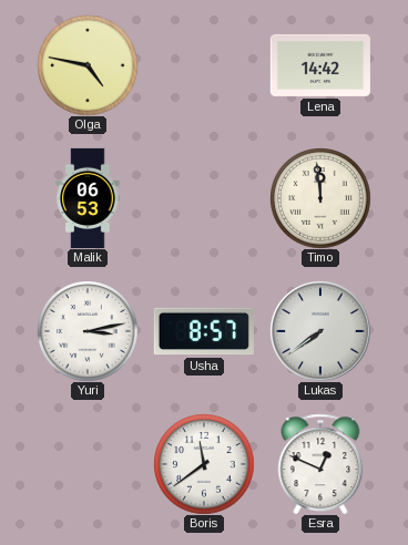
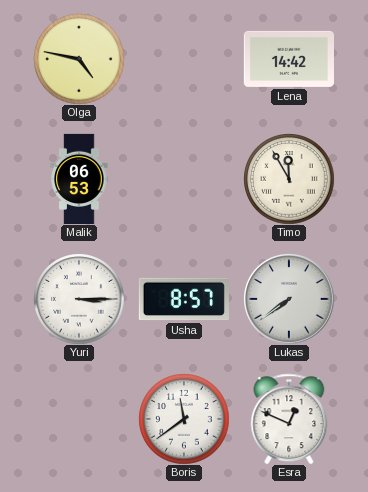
Timo: 11:59 -> 11:55 (289, 179)
Yuri: 3:13 -> 3:15 (79, 299)
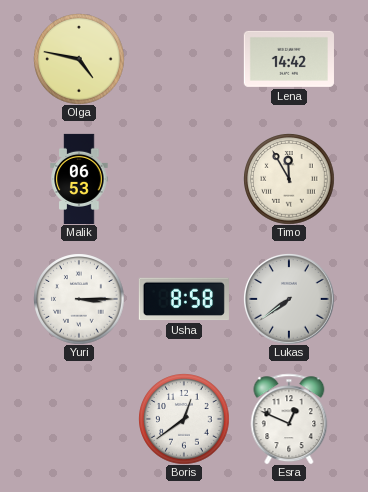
Usha: 8:57 -> 8:58 (184, 299)
Boris: 11:39 -> 12:39 (184, 419)
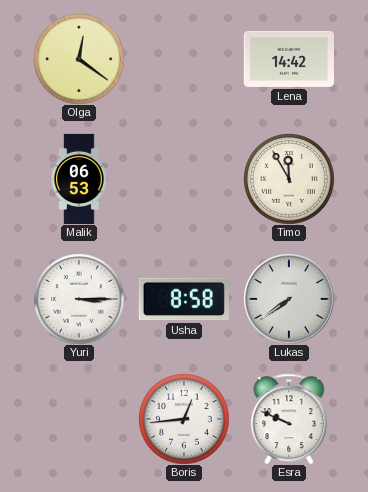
Olga: 4:47 -> 12:21 (79, 59)
Boris: 12:39 -> 12:44 (184, 419)
Esra: 12:49 -> 9:49 (289, 419)
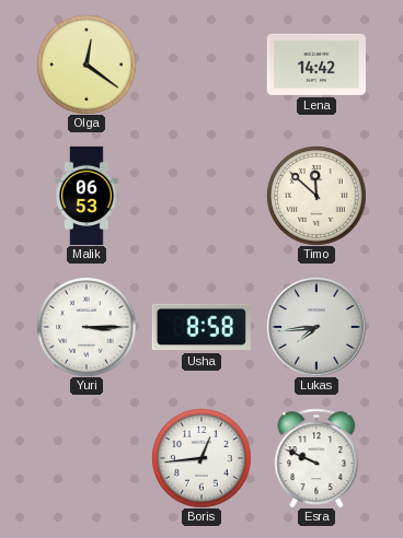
Timo: 11:55 -> 11:52 (316, 196)
Lukas: 7:39 -> 7:44 (316, 327)
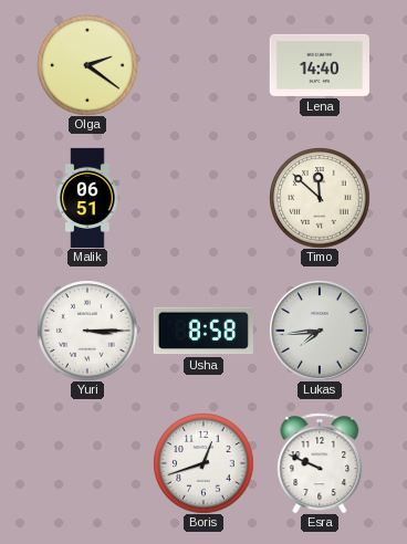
Olga: 12:21 -> 2:21 (87, 65)
Lena: 14:42 -> 14:40 (320, 65)
Malik: 06:53 -> 06:51 (87, 197)
Boris: 12:44 -> 12:42 (203, 463)
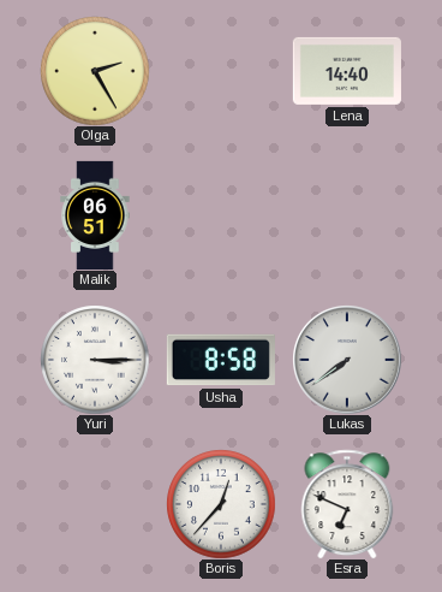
Olga: 2:21 -> 2:25 (95, 71)
Timo: 11:52 -> none (320, 198)
Lukas: 7:44 -> 7:39 (347, 360)
Boris: 12:42 -> 12:37 (221, 504)
Esra: 9:49 -> 6:49 (347, 504)
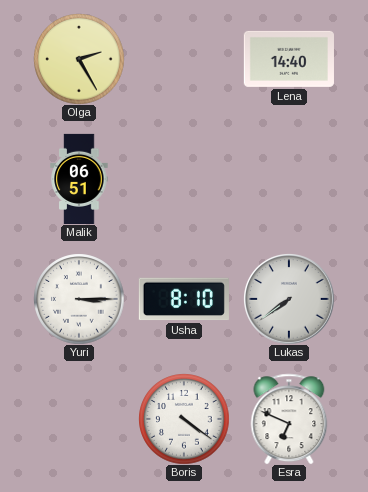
Usha: 8:58 -> 8:10 (184, 299)
Boris: 12:37 -> 4:21 (184, 419)
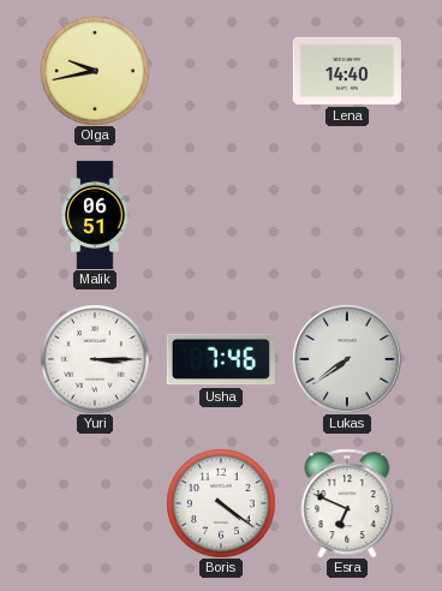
Olga: 2:25 -> 9:43 (95, 71)
Usha: 8:10 -> 7:46 (221, 359)
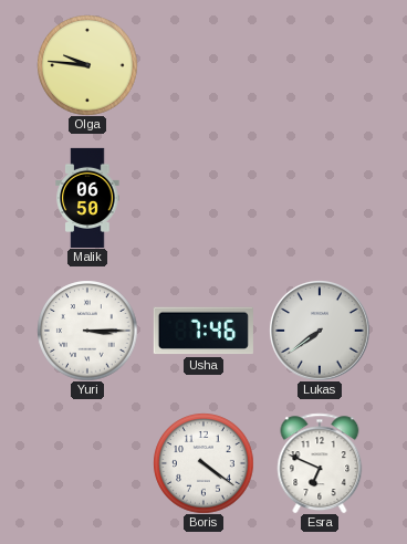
Olga: 9:43 -> 9:46 (87, 65)
Lena: 14:40 -> none (347, 71)
Malik: 06:51 -> 06:50 (87, 197)
